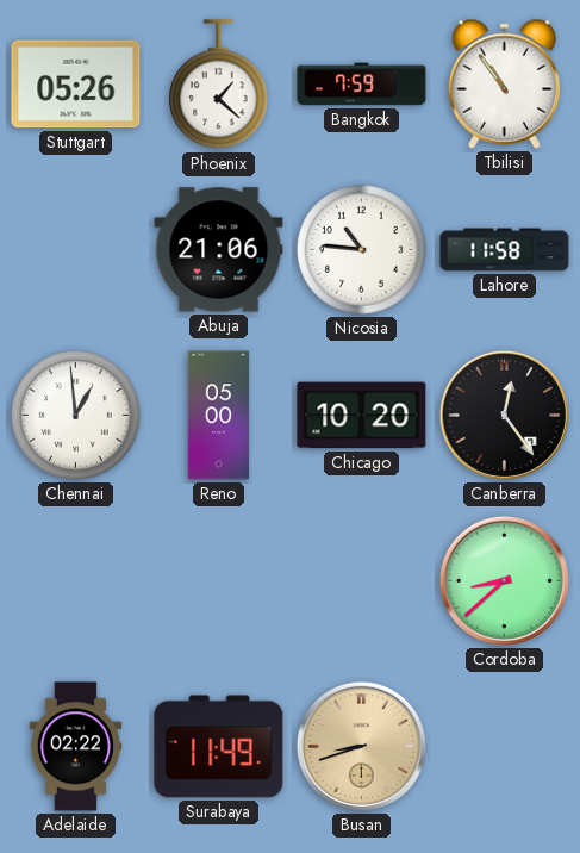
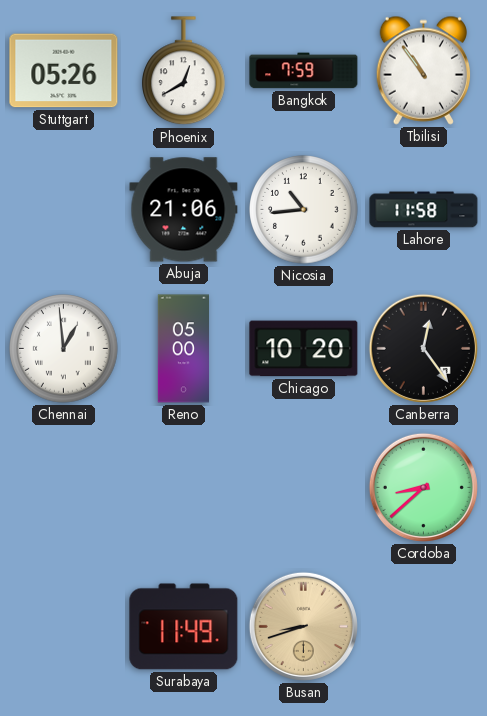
Phoenix: 1:22 -> 12:40 (184, 71)
Nicosia: 10:46 -> 10:44 (304, 210)
Adelaide: 02:22 -> none (76, 747)
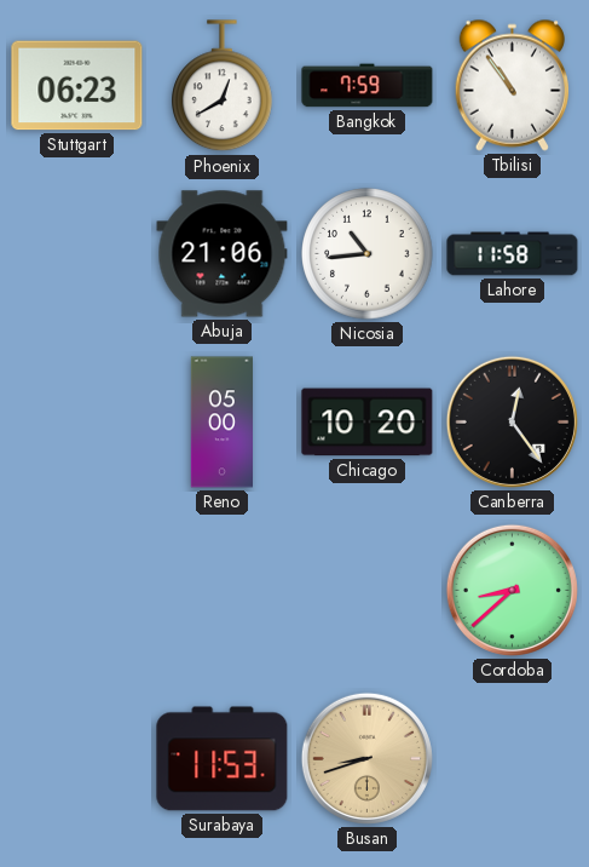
Stuttgart: 05:26 -> 06:23 (77, 86)
Chennai: 12:59 -> none (64, 349)
Surabaya: 11:49 -> 11:53 (223, 759)
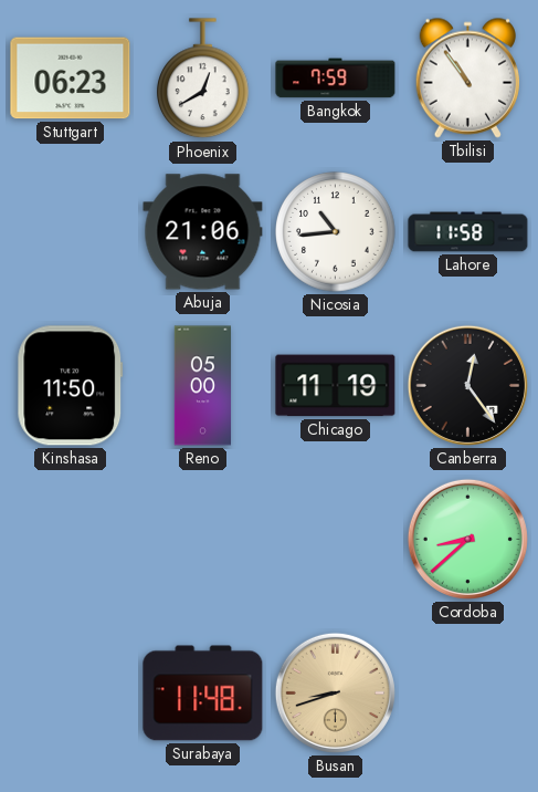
Kinshasa: none -> 11:50 (71, 386)
Chicago: 10:20 -> 11:19 (336, 386)
Surabaya: 11:53 -> 11:48 (203, 694)
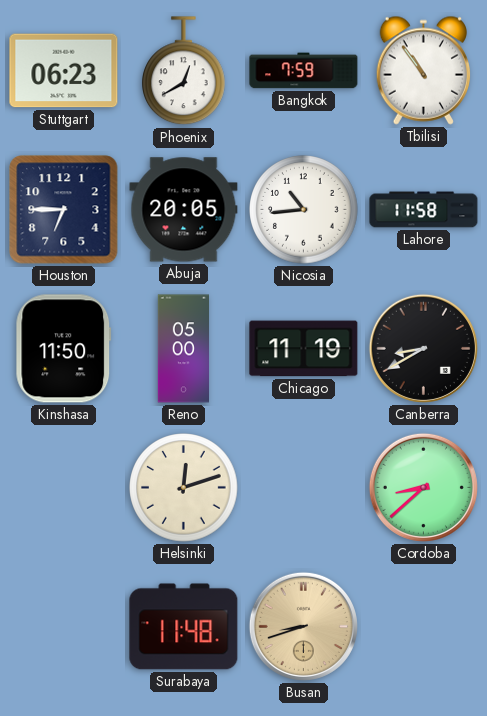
Houston: none -> 6:45 (64, 210)
Abuja: 21:06 -> 20:05 (184, 210)
Canberra: 12:24 -> 8:40 (423, 348)
Helsinki: none -> 12:12 (184, 488)
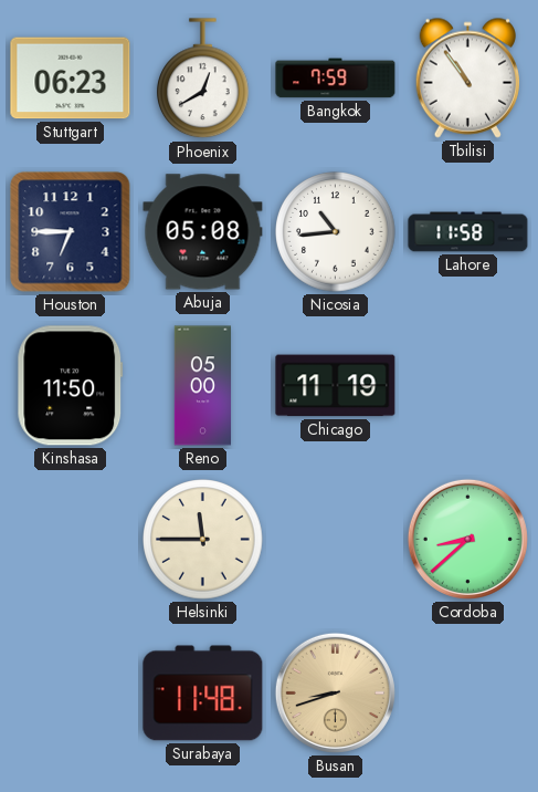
Abuja: 20:05 -> 05:08 (203, 232)
Canberra: 8:40 -> none (423, 348)
Helsinki: 12:12 -> 11:45 (203, 540)
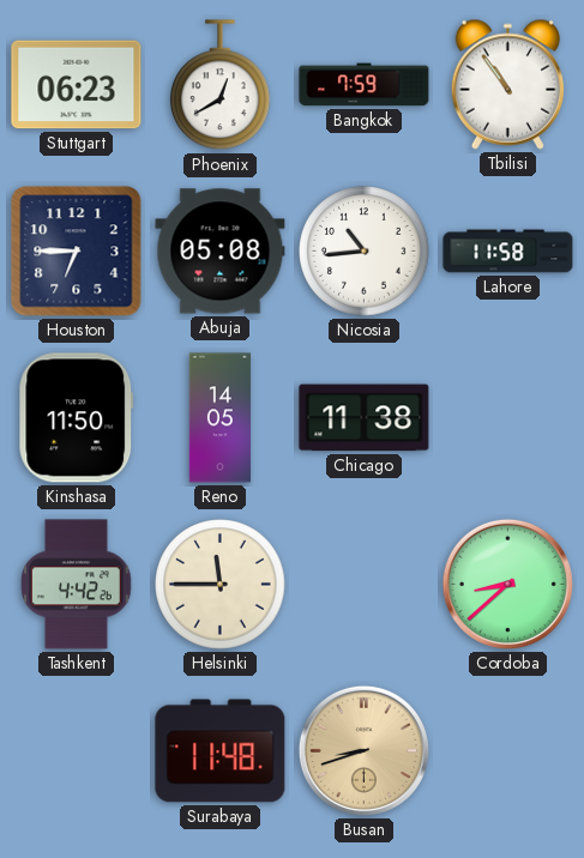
Reno: 05:00 -> 14:05 (219, 418)
Chicago: 11:19 -> 11:38 (365, 418)
Tashkent: none -> 4:42 (77, 585)
